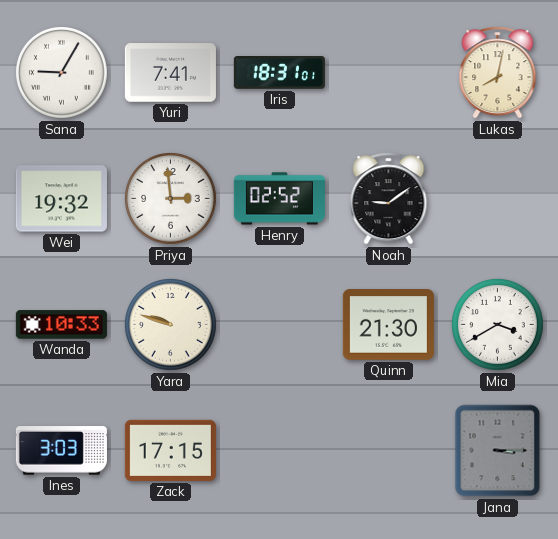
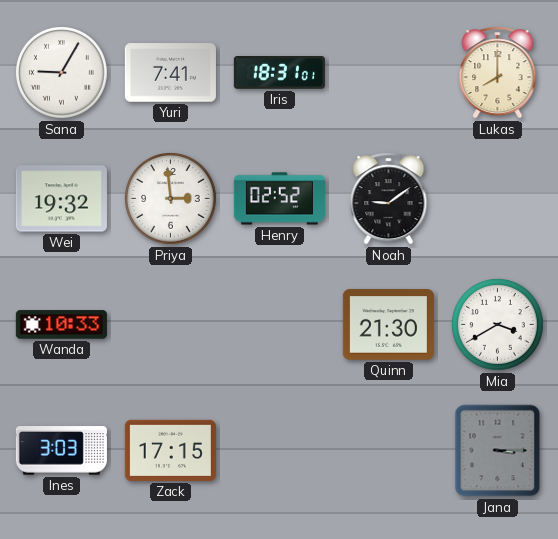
Lukas: 8:02 -> 8:00 (498, 73)
Yara: 9:48 -> none (171, 325)
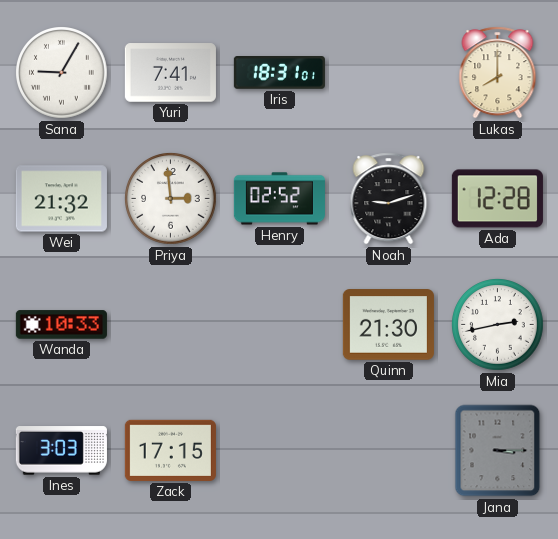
Wei: 19:32 -> 21:32 (61, 199)
Noah: 9:09 -> 9:12 (389, 199)
Ada: none -> 12:28 (497, 199)
Mia: 3:40 -> 2:43 (498, 325)
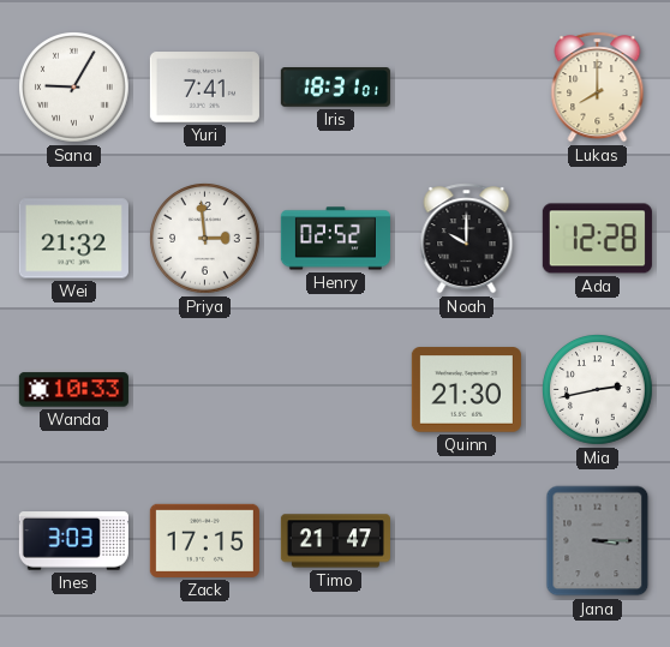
Noah: 9:12 -> 10:00 (467, 239)
Timo: none -> 21:47 (335, 541)
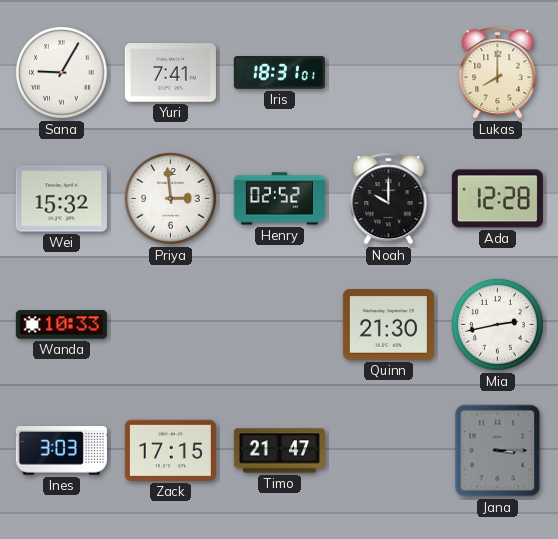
Wei: 21:32 -> 15:32 (61, 199)
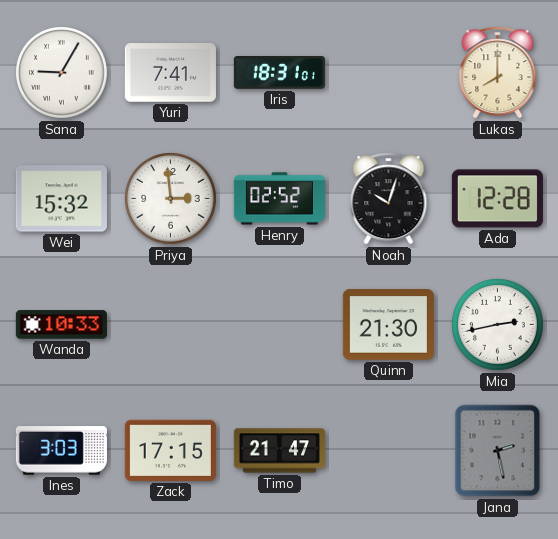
Noah: 10:00 -> 10:03 (389, 199)
Jana: 3:15 -> 2:28 (498, 451)
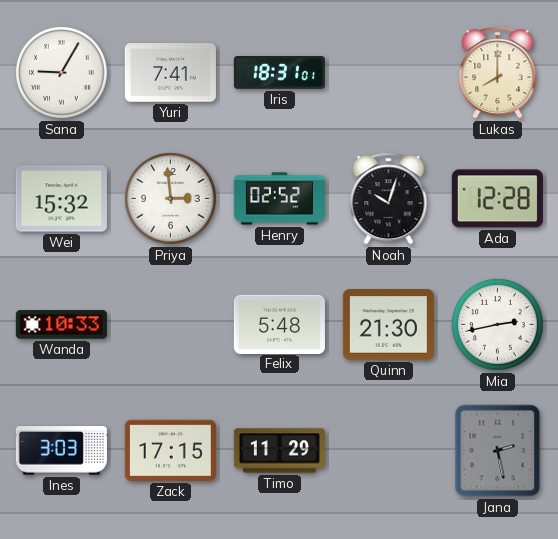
Felix: none -> 5:48 (279, 324)
Timo: 21:47 -> 11:29 (279, 451)
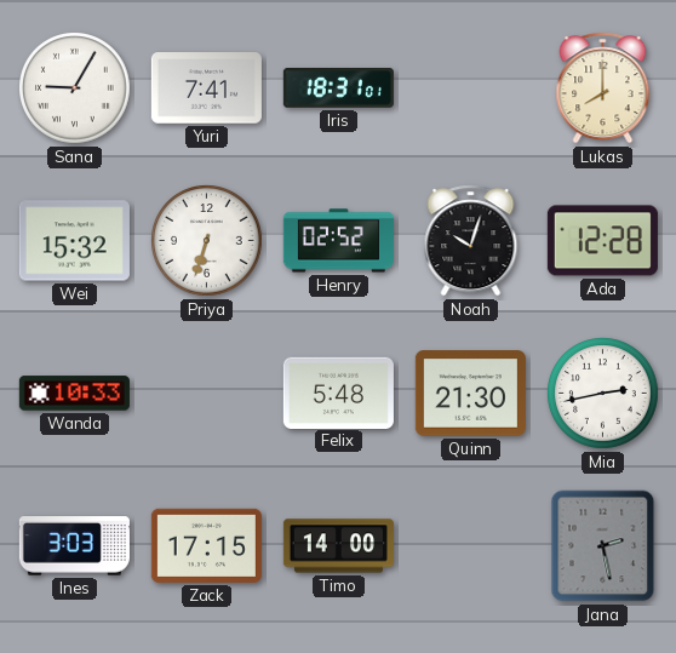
Priya: 2:59 -> 6:33 (207, 241)
Timo: 11:29 -> 14:00 (338, 546)
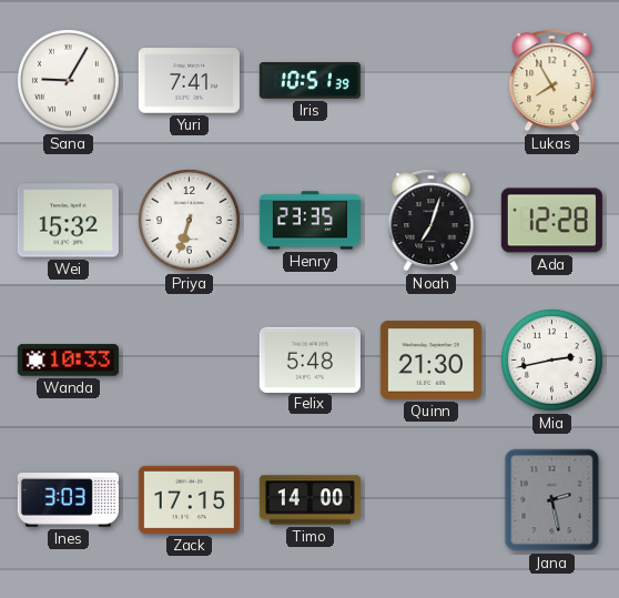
Iris: 18:31 -> 10:51 (309, 81)
Lukas: 8:00 -> 7:55 (552, 81)
Henry: 02:52 -> 23:35 (309, 221)
Noah: 10:03 -> 7:03 (432, 221)
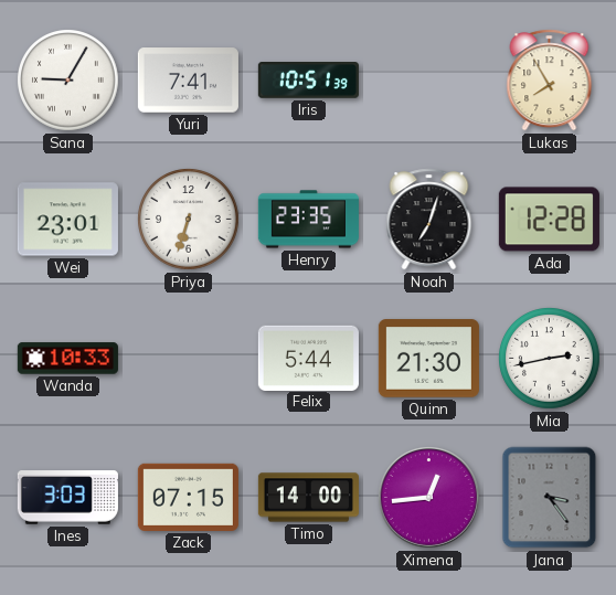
Wei: 15:32 -> 23:01 (67, 220)
Felix: 5:48 -> 5:44 (308, 358)
Zack: 17:15 -> 07:15 (188, 497)
Ximena: none -> 12:44 (429, 498)
Jana: 2:28 -> 3:24 (550, 498)
